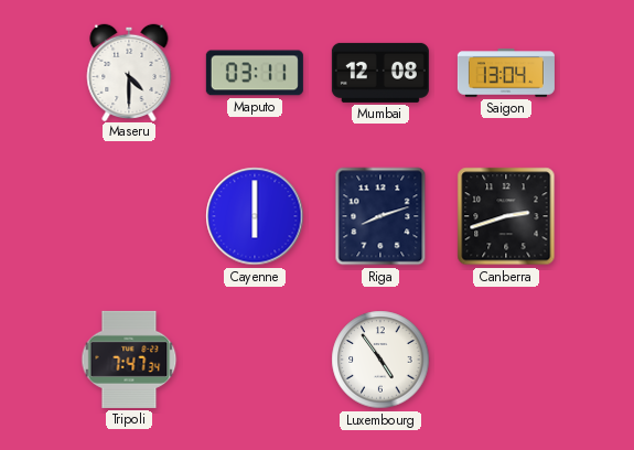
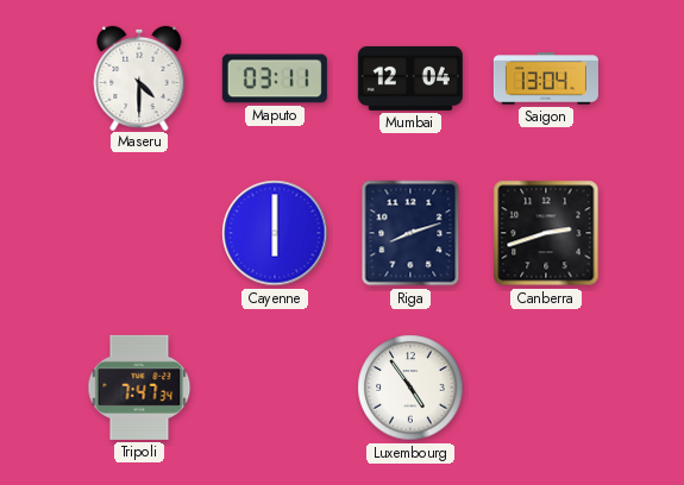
Mumbai: 12:08 -> 12:04 (410, 78)
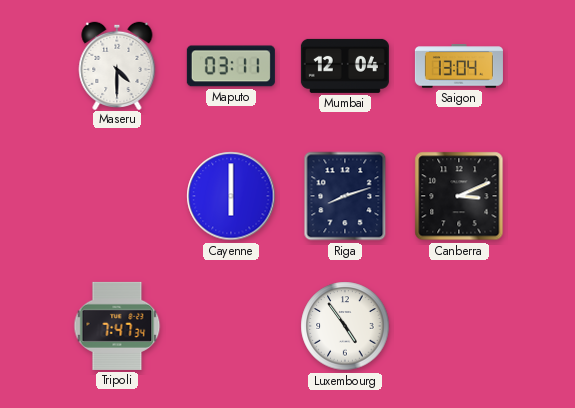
Canberra: 2:42 -> 3:11 (459, 196)
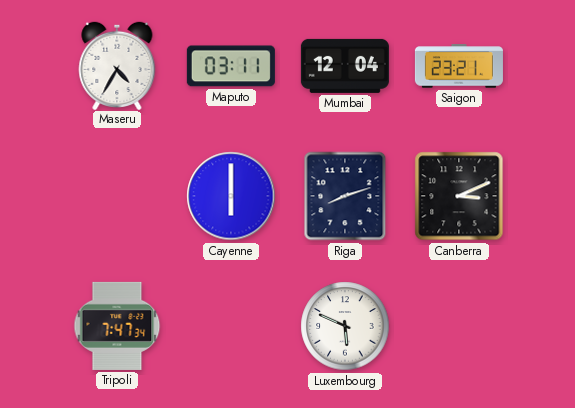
Maseru: 4:30 -> 4:35 (117, 65)
Saigon: 13:04 -> 23:21 (459, 66)
Luxembourg: 4:54 -> 5:49 (345, 326)
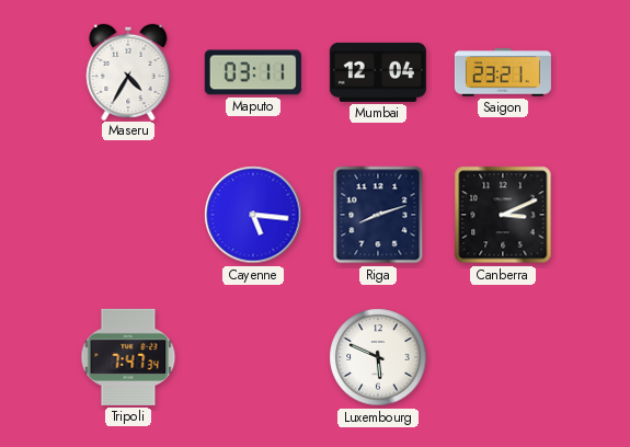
Cayenne: 6:00 -> 5:16 (253, 215)
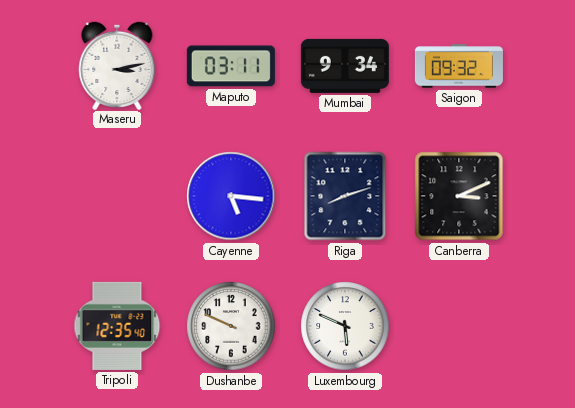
Maseru: 4:35 -> 3:13 (117, 65)
Mumbai: 12:04 -> 9:34 (345, 66)
Saigon: 23:21 -> 09:32 (459, 66)
Tripoli: 7:47 -> 12:35 (117, 326)
Dushanbe: none -> 9:49 (231, 326)
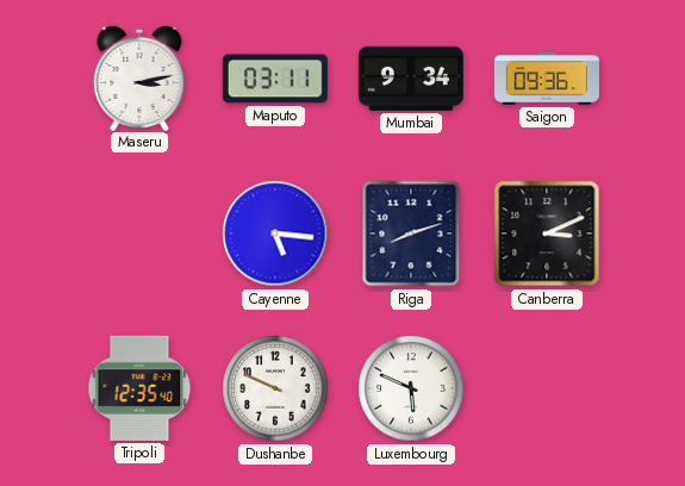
Saigon: 09:32 -> 09:36 (547, 79)
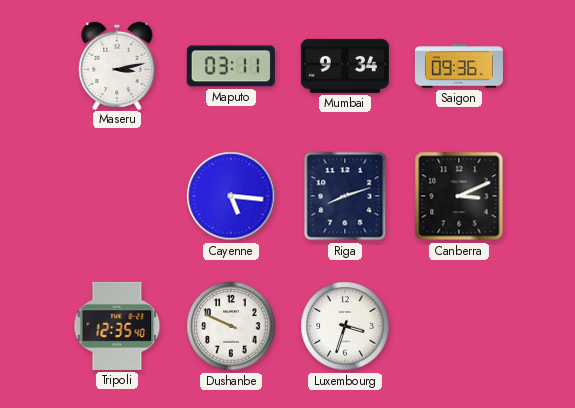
Luxembourg: 5:49 -> 3:33 (345, 326)
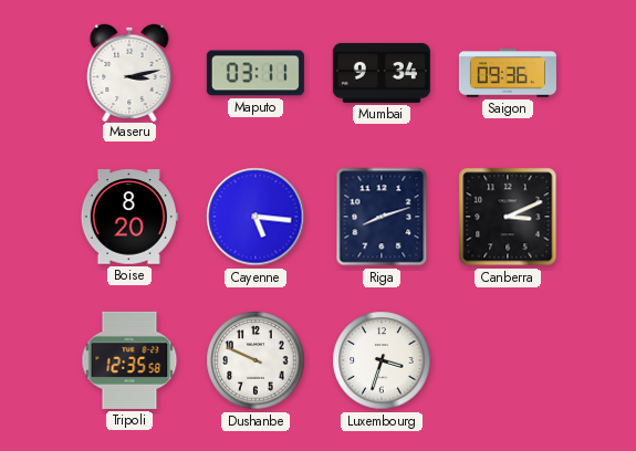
Boise: none -> 8:20 (129, 217)
Tripoli: 12:35:40 -> 12:35:58 (129, 360)
